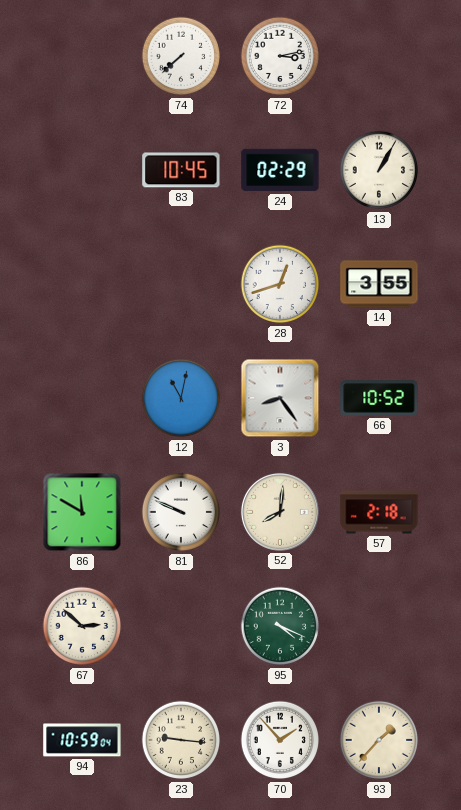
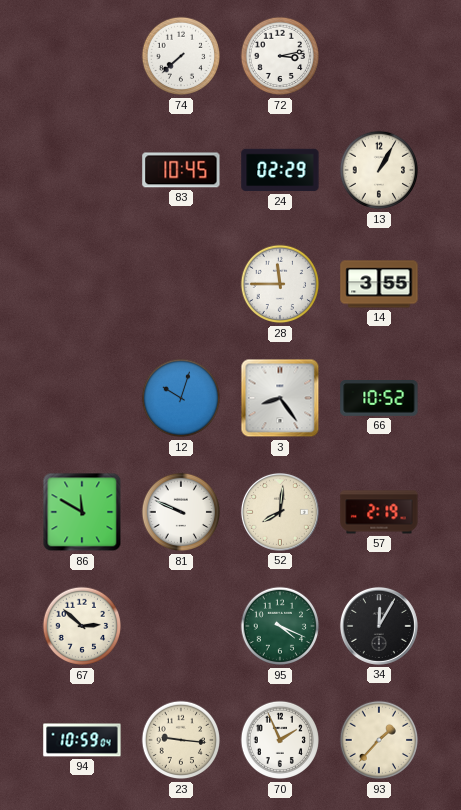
28: 12:42 -> 11:45 (280, 284)
12: 11:02 -> 10:03 (181, 398)
57: 2:18 -> 2:19 (379, 512)
34: none -> 12:05 (379, 626)
70: 1:53 -> 1:56 (280, 740)
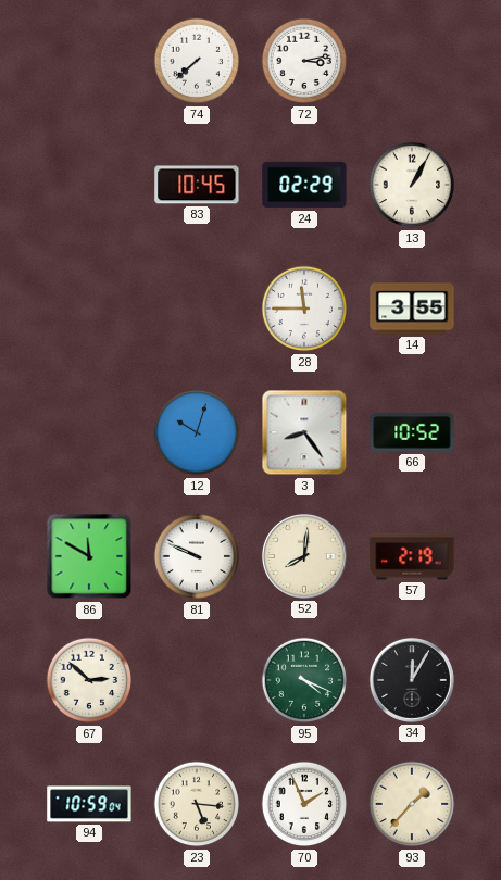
23: 9:16 -> 5:16 (197, 804)
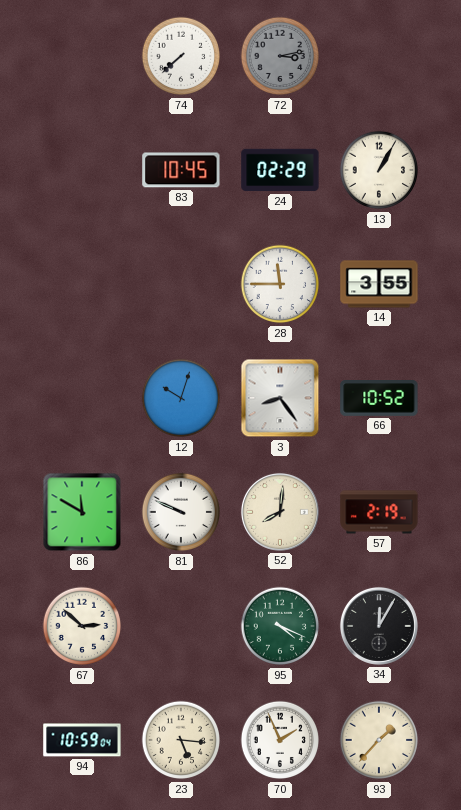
72 dial: white -> grey (280, 56)
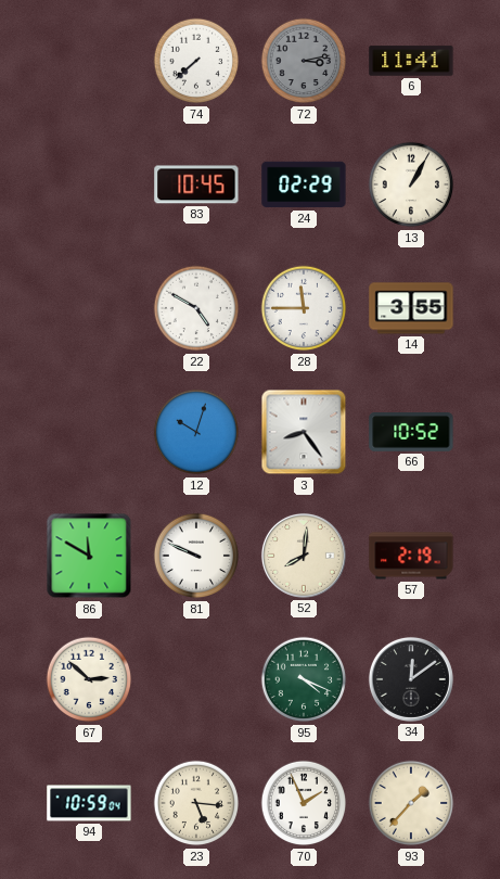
6: none -> 11:41 (411, 61)
22: none -> 4:50 (196, 308)
34: 12:05 -> 12:09 (411, 679)
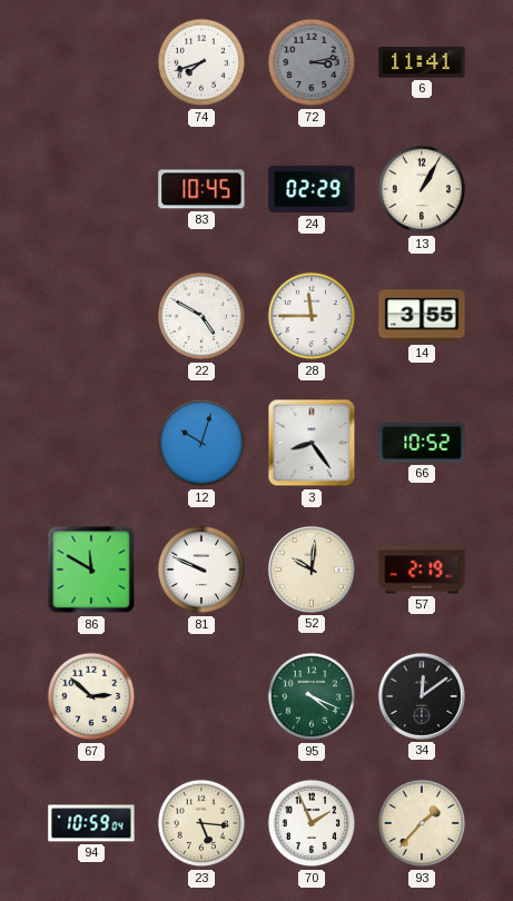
74: 7:38 -> 7:42 (201, 62)
52: 8:01 -> 10:01 (312, 570)
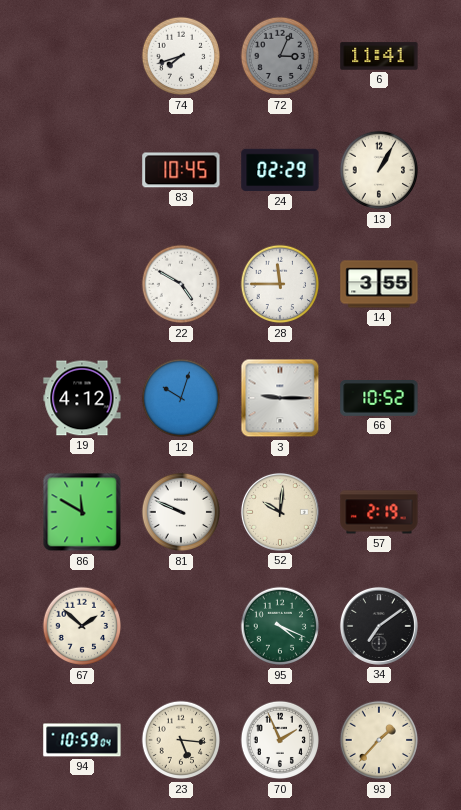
72: 3:13 -> 3:04 (280, 56)
19: none -> 4:12 (82, 398)
3: 8:24 -> 9:15 (280, 398)
67: 2:52 -> 1:52 (82, 626)
34: 12:09 -> 7:09 (379, 626)
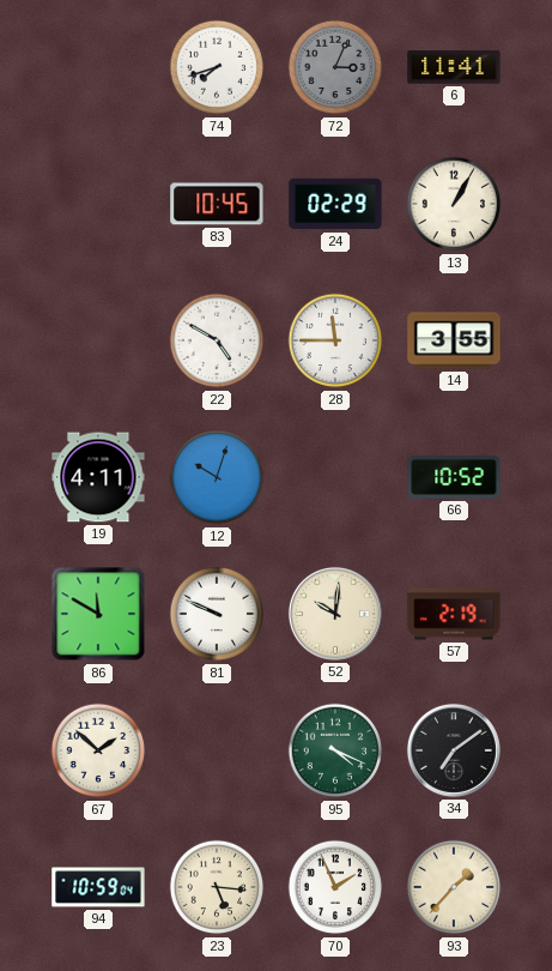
19: 4:12 -> 4:11 (98, 477)
3: 9:15 -> none (280, 398)
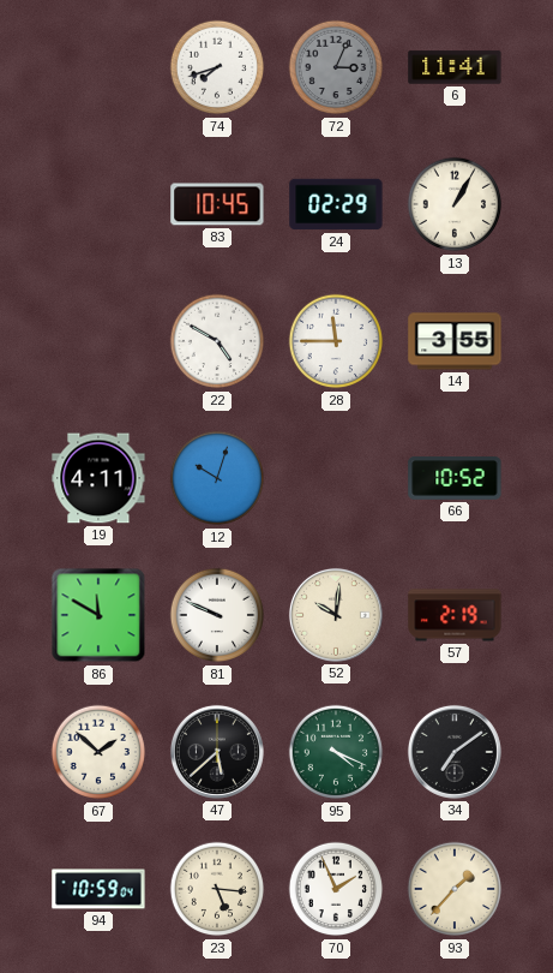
47: none -> 5:38 (217, 752)
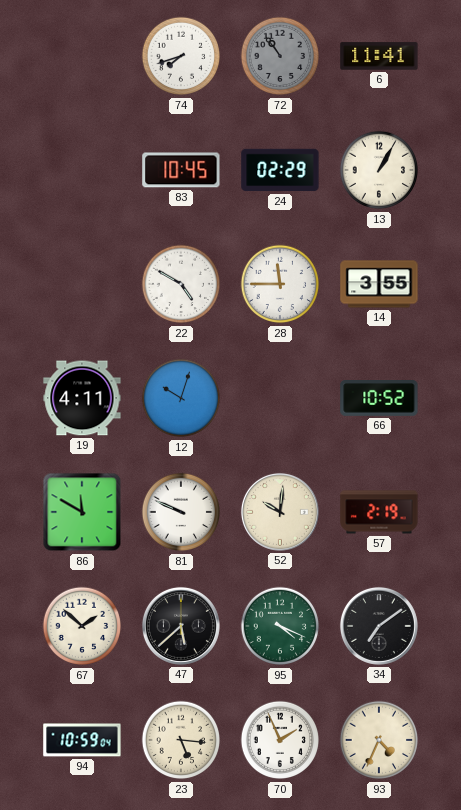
72: 3:04 -> 10:54 (280, 56)
93: 1:37 -> 4:34 (379, 740)
